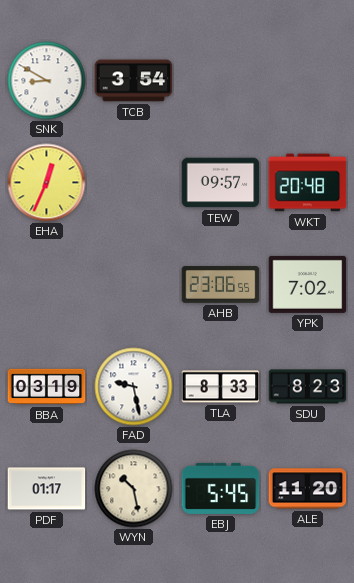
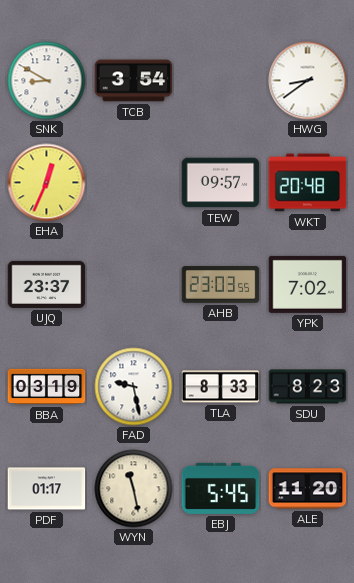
HWG: none -> 8:39 (308, 81)
UJQ: none -> 23:37 (47, 284)
AHB: 23:06 -> 23:03 (221, 285)
WYN: 10:28 -> 11:28 (134, 489)
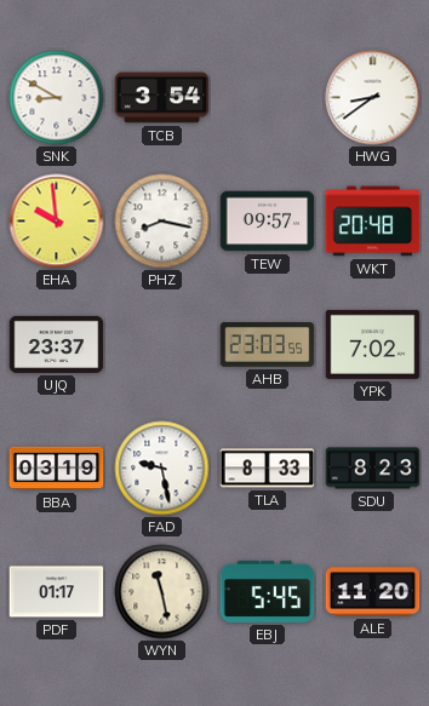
EHA: 12:34 -> 9:59 (57, 222)
PHZ: none -> 8:17 (162, 222)
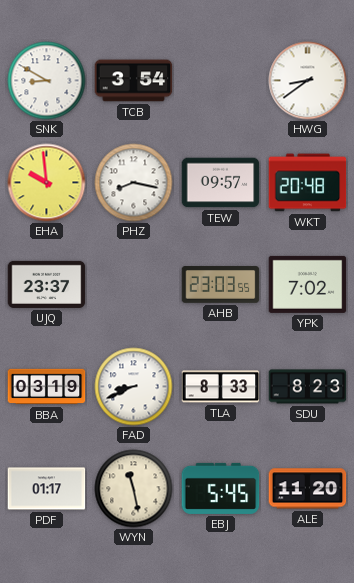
FAD: 9:28 -> 8:41 (134, 387)
